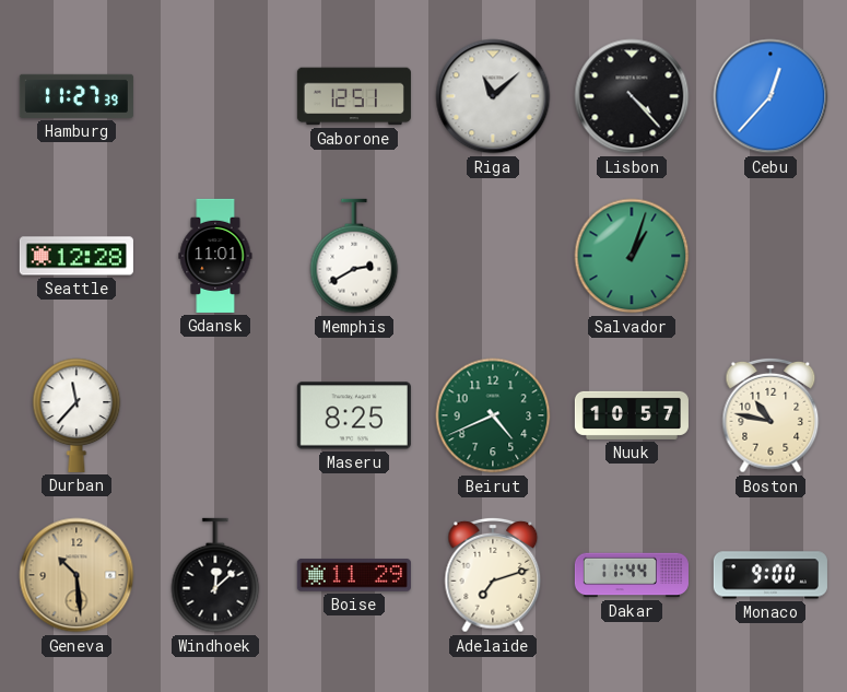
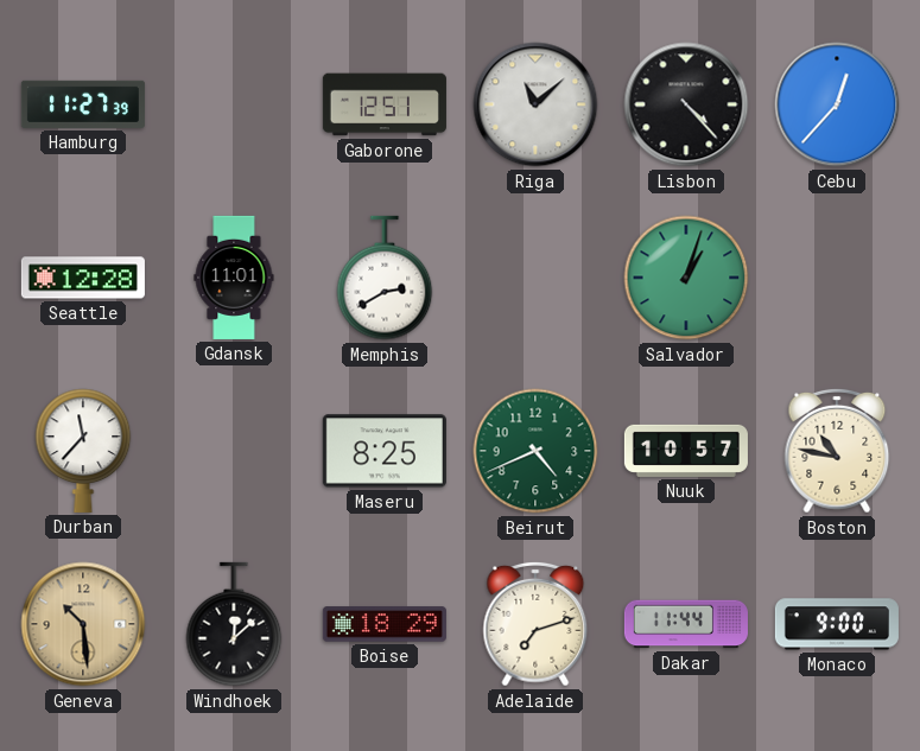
Boise: 11:29 -> 18:29 (385, 624)
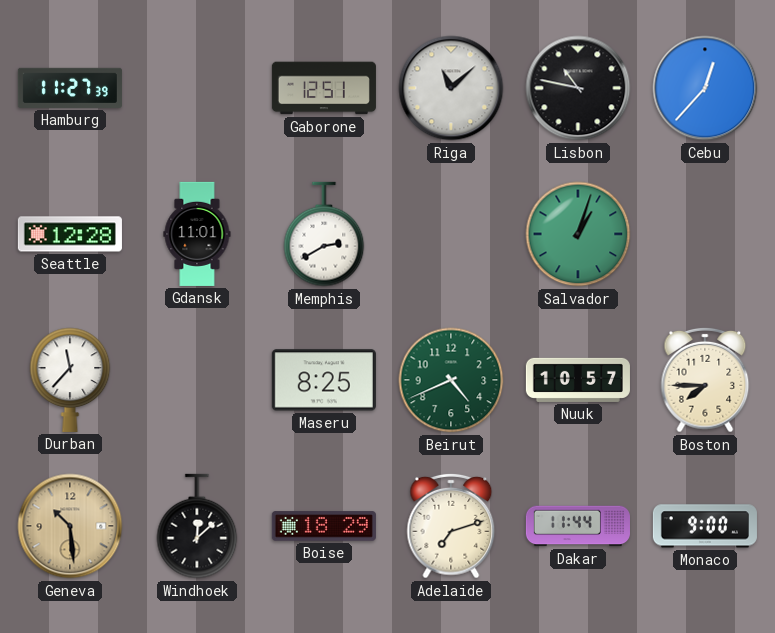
Lisbon: 4:23 -> 10:47 (578, 88)
Boston: 10:47 -> 7:45 (705, 380)
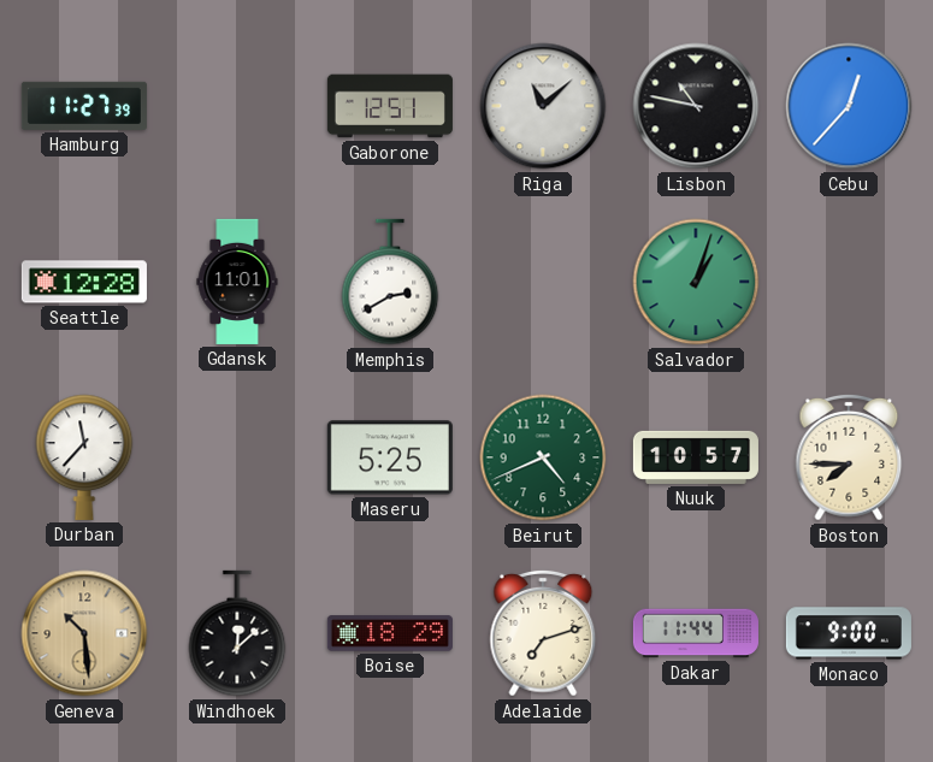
Maseru: 8:25 -> 5:25 (390, 457)
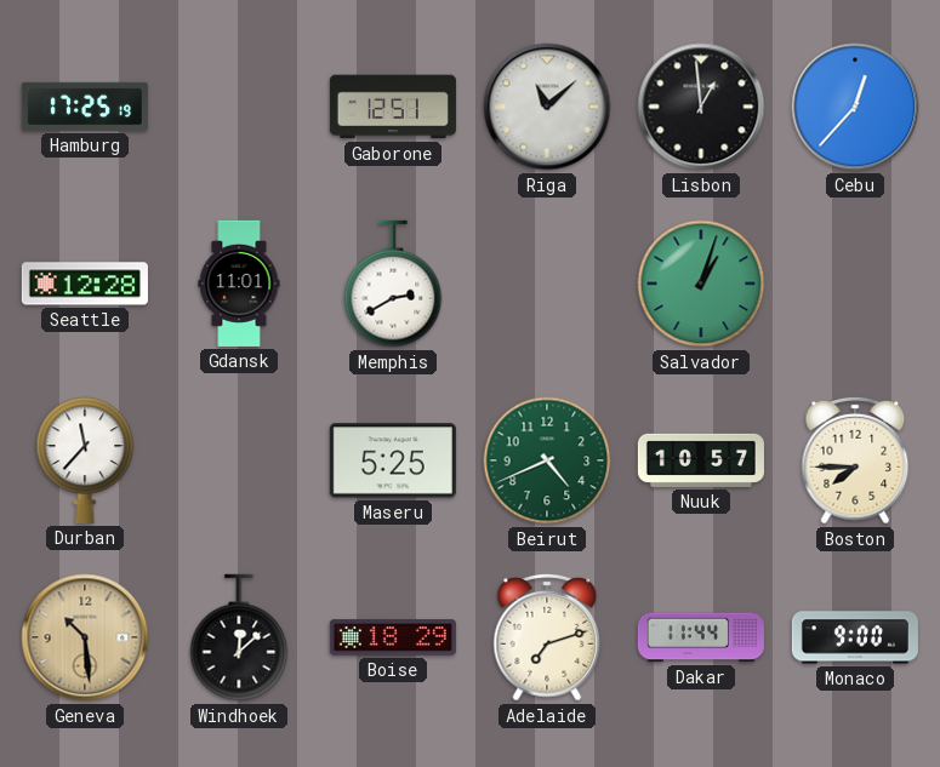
Hamburg: 11:27 -> 17:25 (85, 107)
Lisbon: 10:47 -> 12:59 (701, 107)
